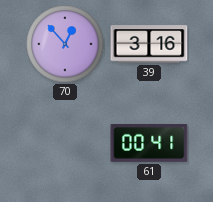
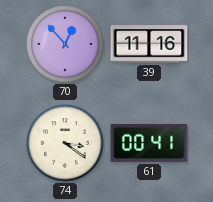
39: 3:16 -> 11:16 (149, 44)
74: none -> 3:21 (65, 143)
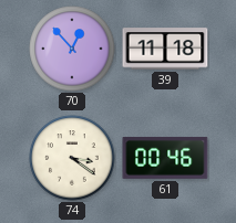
39: 11:16 -> 11:18 (165, 49)
61: 00:41 -> 00:46 (165, 158)
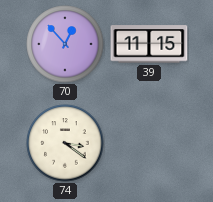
39: 11:18 -> 11:15 (149, 44)
61: 00:46 -> none (165, 158)
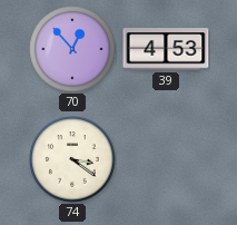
39: 11:15 -> 4:53 (166, 49)
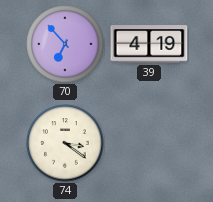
70: 12:53 -> 6:53 (65, 44)
39: 4:53 -> 4:19 (149, 44)
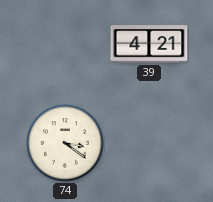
70: 6:53 -> none (65, 44)
39: 4:19 -> 4:21 (149, 44)
